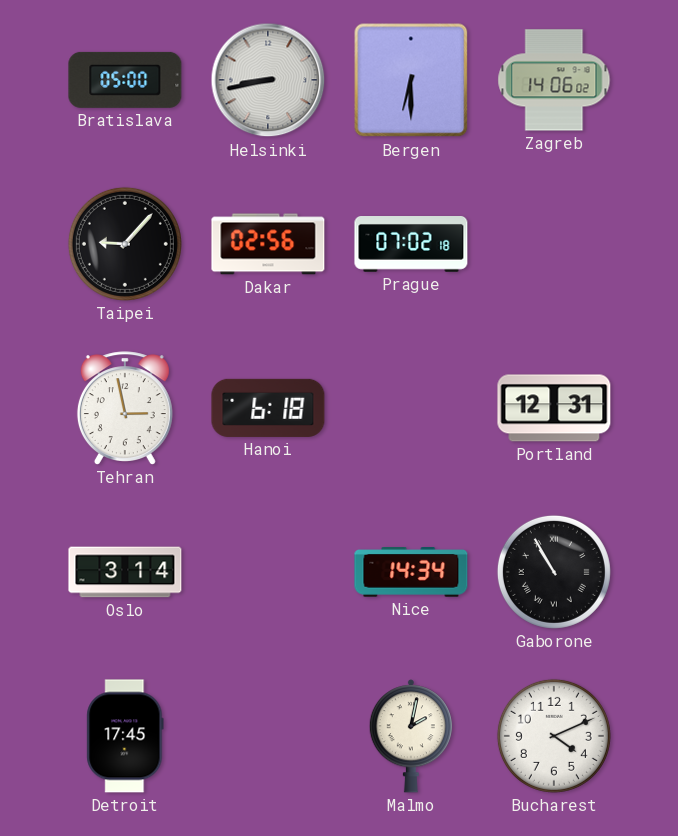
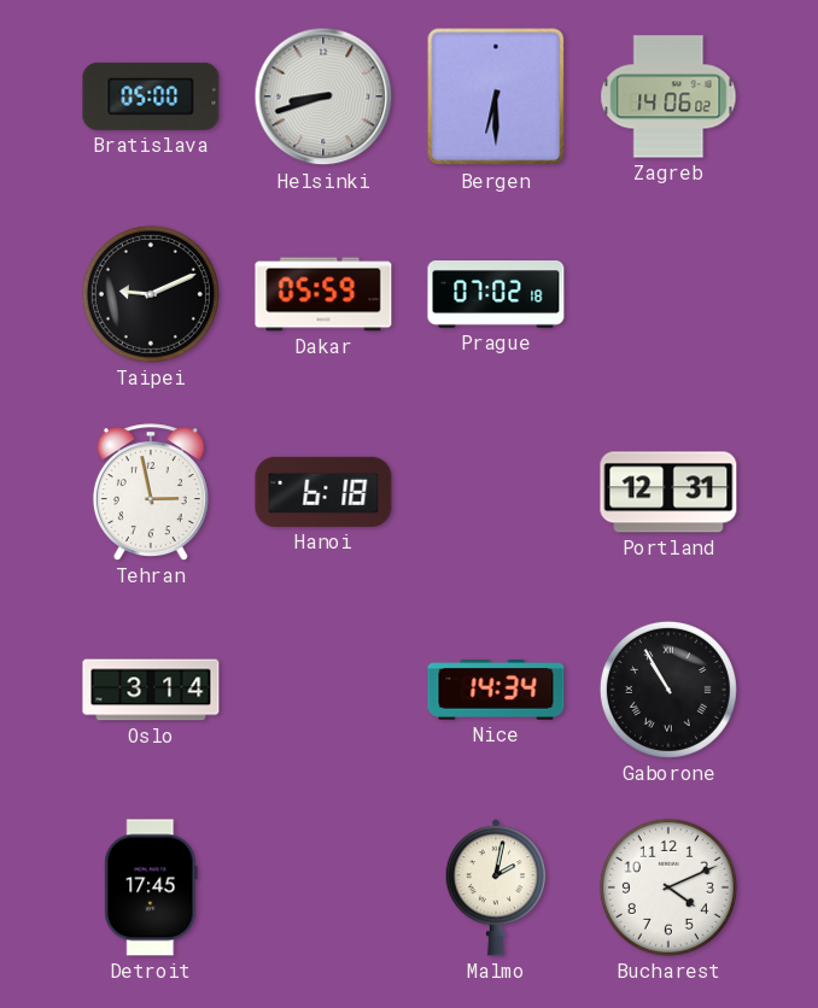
Helsinki: 8:43 -> 8:42 (323, 96)
Taipei: 9:07 -> 9:11 (151, 294)
Dakar: 02:56 -> 05:59 (323, 294)
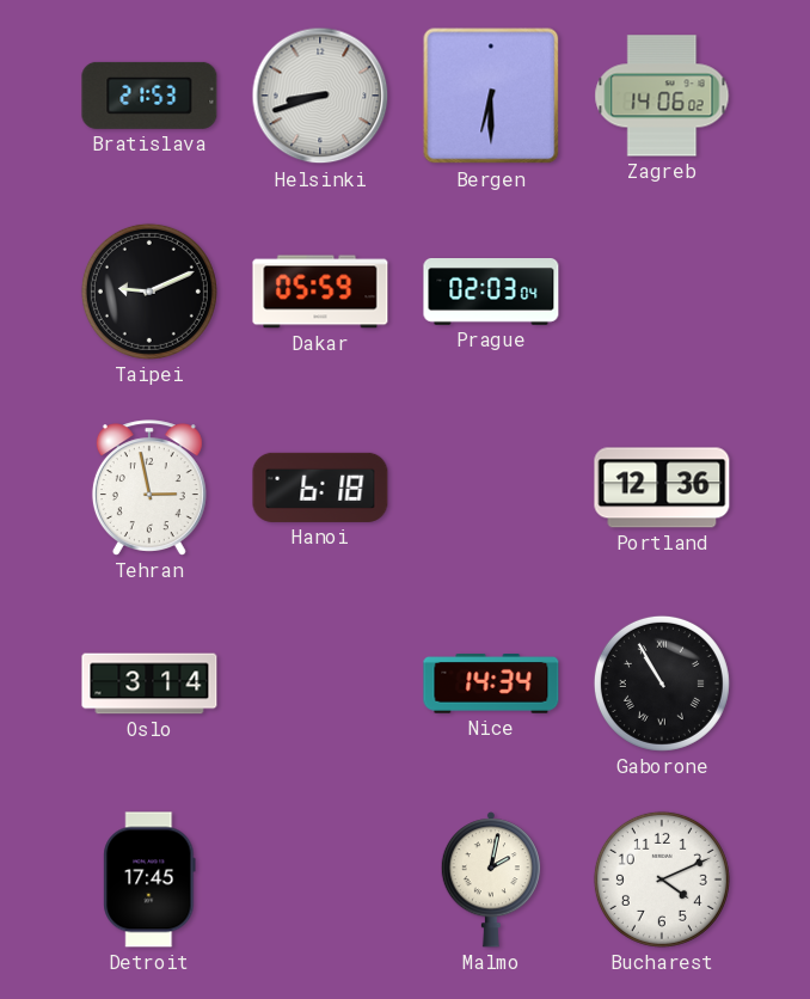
Bratislava: 05:00 -> 21:53 (149, 96)
Prague: 07:02 -> 02:03 (491, 293)
Portland: 12:31 -> 12:36 (662, 488)
